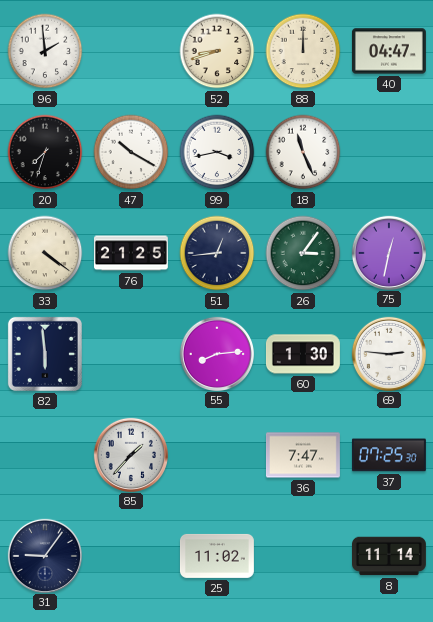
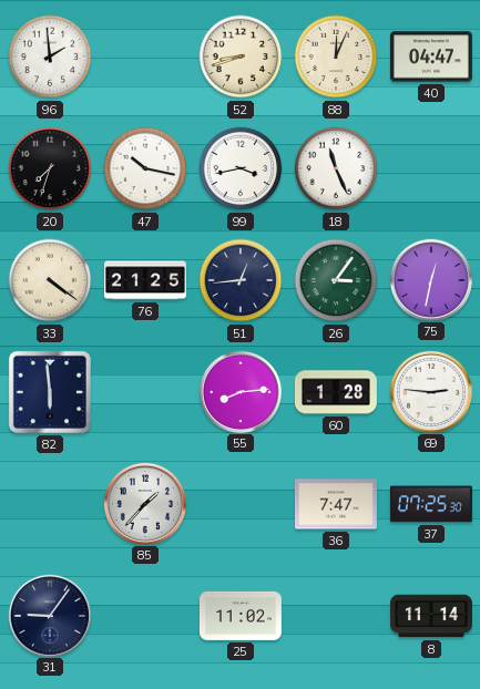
88: 12:00 -> 12:04 (336, 56)
47: 10:20 -> 10:17 (145, 168)
60: 1:30 -> 1:28 (336, 392)
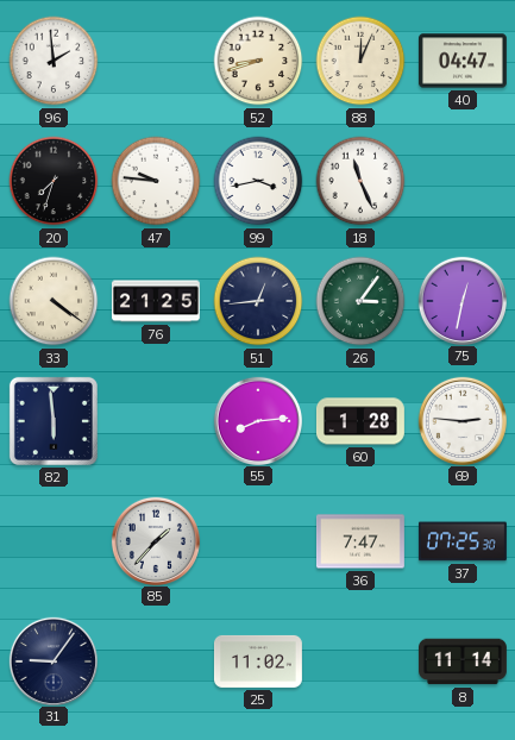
47: 10:17 -> 9:46 (156, 181)
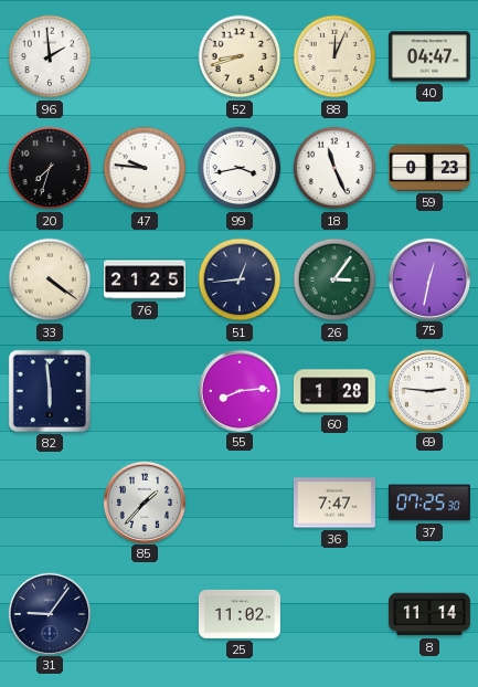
59: none -> 0:23 (431, 168)
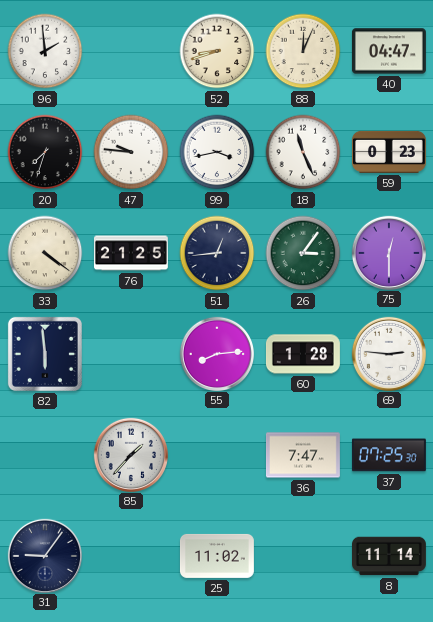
75: 12:32 -> 12:30 (388, 252)
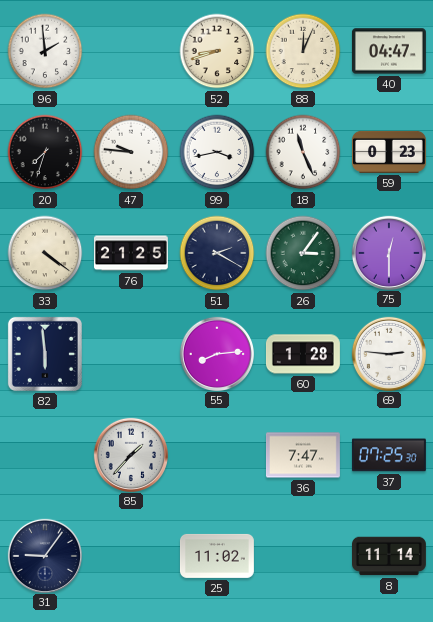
51: 12:44 -> 2:20 (217, 253)
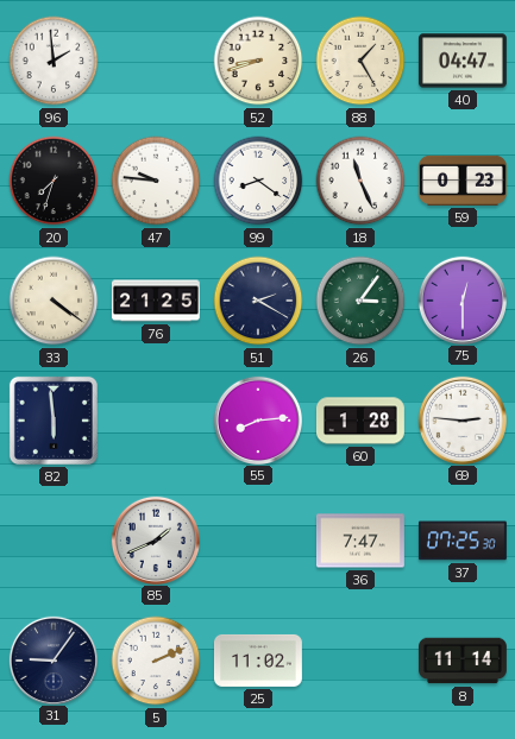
88: 12:04 -> 1:25 (360, 61)
99: 3:43 -> 8:21 (258, 181)
85: 1:37 -> 1:41 (155, 539)
5: none -> 2:11 (156, 661)
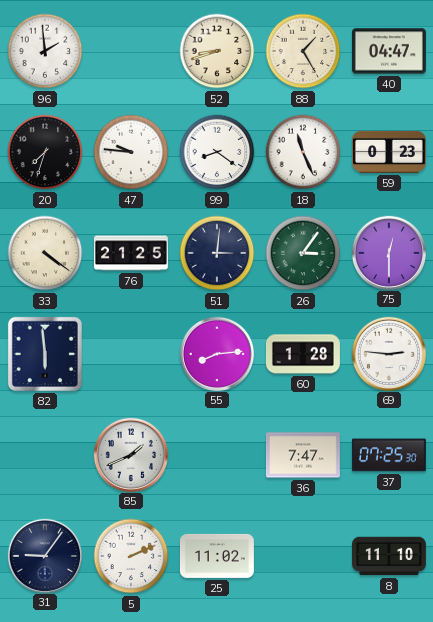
51: 2:20 -> 3:01 (217, 253)
8: 11:14 -> 11:10 (390, 556)
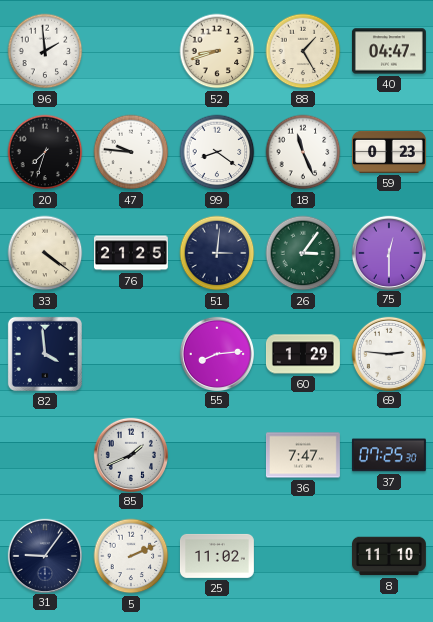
82: 5:59 -> 3:59 (45, 354)
60: 1:28 -> 1:29 (303, 354)
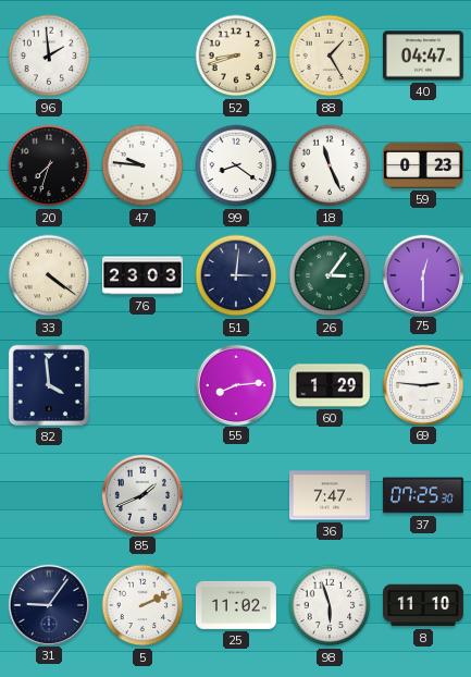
76: 21:25 -> 23:03 (142, 275)
98: none -> 5:57 (330, 605)
